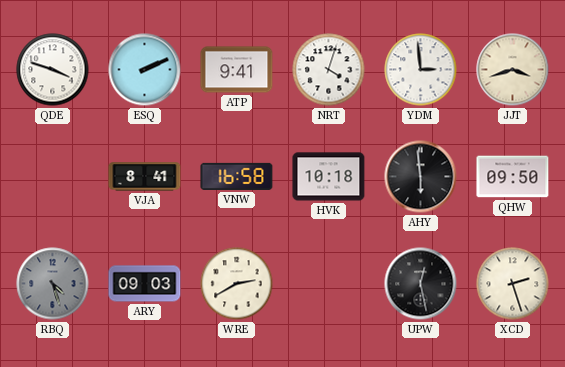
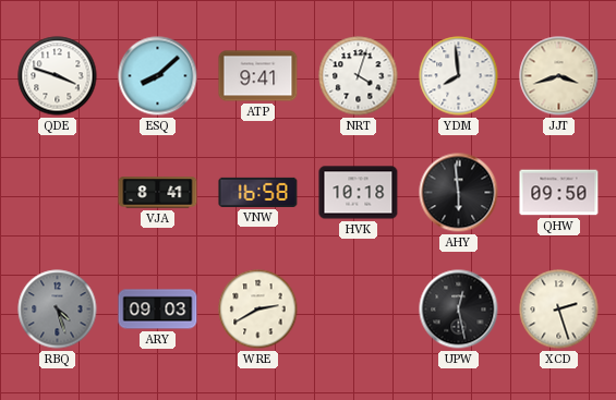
ESQ: 2:11 -> 8:08 (158, 76)
YDM: 2:59 -> 7:59 (459, 76)
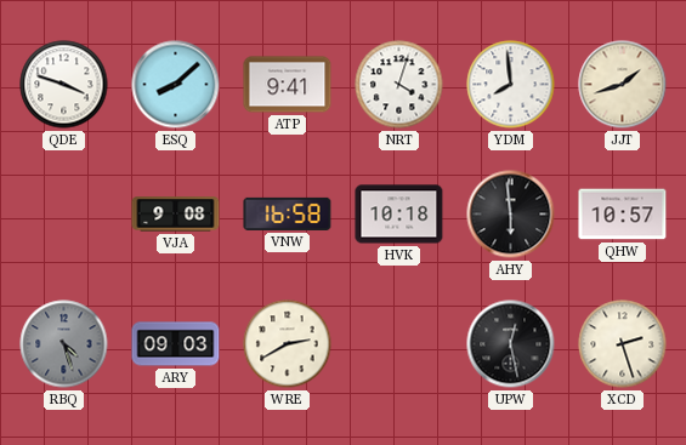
JJT: 3:42 -> 1:42 (623, 85)
VJA: 8:41 -> 9:08 (176, 215)
QHW: 09:50 -> 10:57 (623, 215)
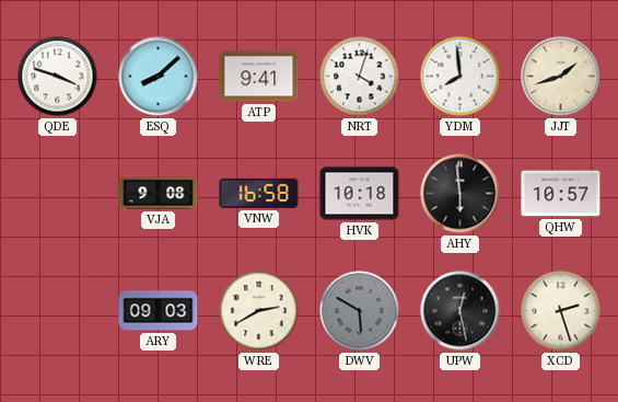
RBQ: 4:27 -> none (64, 344)
DWV: none -> 5:50 (360, 311)
